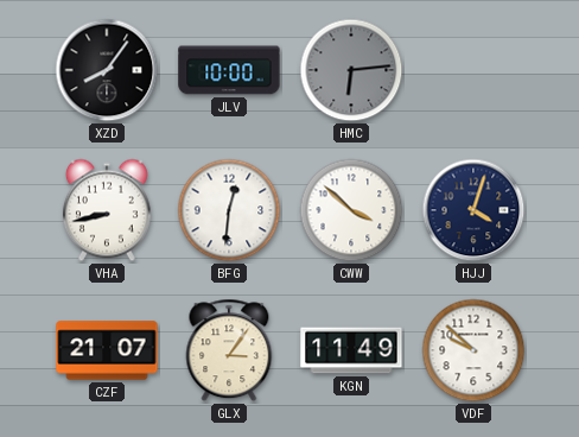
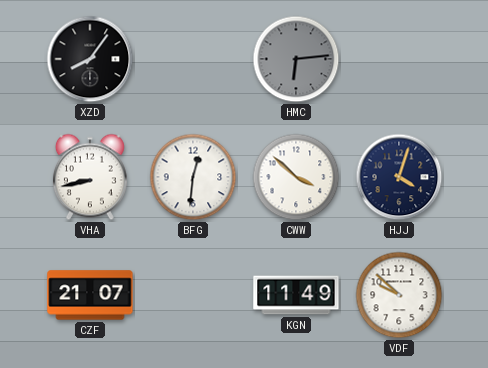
JLV: 10:00 -> none (229, 70)
GLX: 3:06 -> none (229, 350)
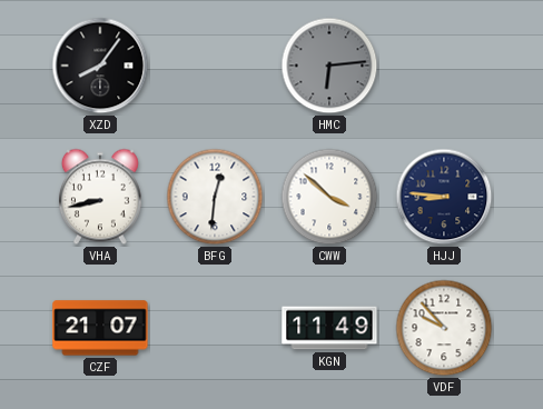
HJJ: 4:03 -> 8:46 (444, 197)
VDF: 9:52 -> 9:53 (444, 328)
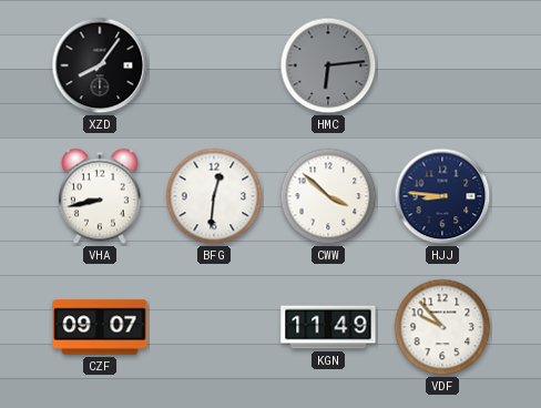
CZF: 21:07 -> 09:07 (100, 327)
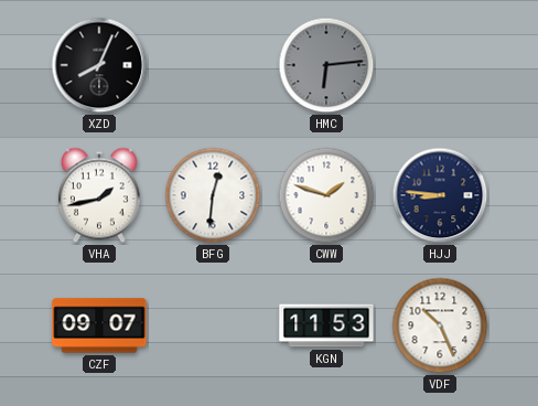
XZD: 8:06 -> 8:04 (99, 65)
VHA: 8:43 -> 1:43 (99, 195)
CWW: 3:52 -> 1:48 (326, 195)
KGN: 11:49 -> 11:53 (326, 325)
VDF: 9:53 -> 10:26 (440, 325)
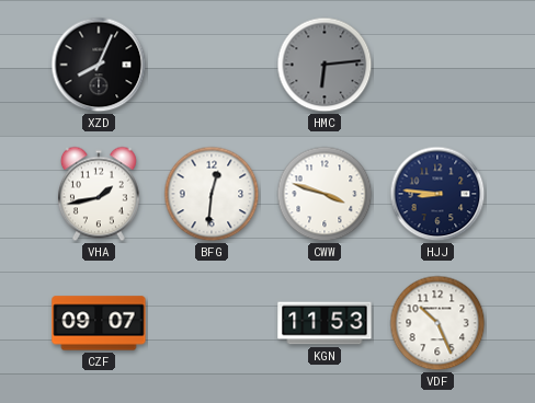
CWW: 1:48 -> 3:48 (325, 194)
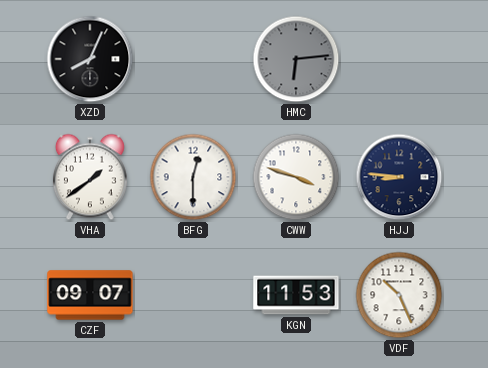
VHA: 1:43 -> 1:39 (90, 177)
BFG: 12:31 -> 12:30 (193, 177)
